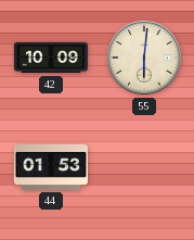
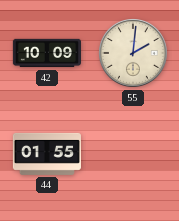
55: 6:01 -> 2:01 (134, 54)
44: 01:53 -> 01:55 (47, 154)
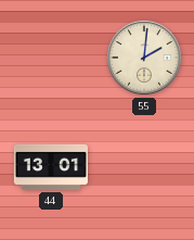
42: 10:09 -> none (46, 53)
44: 01:55 -> 13:01 (51, 167)
